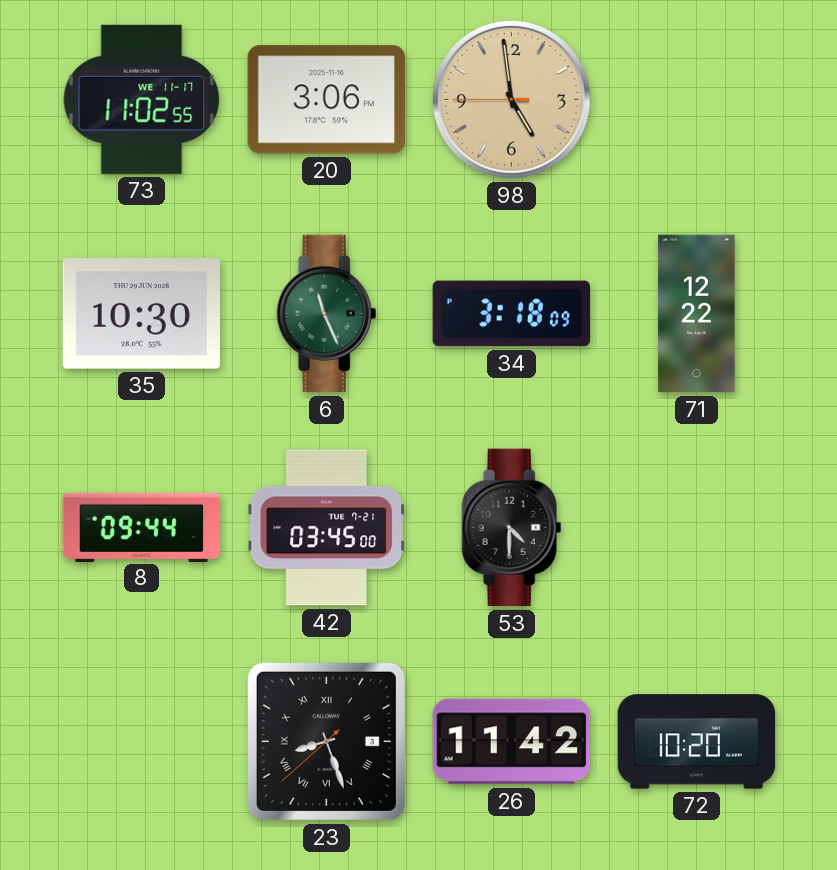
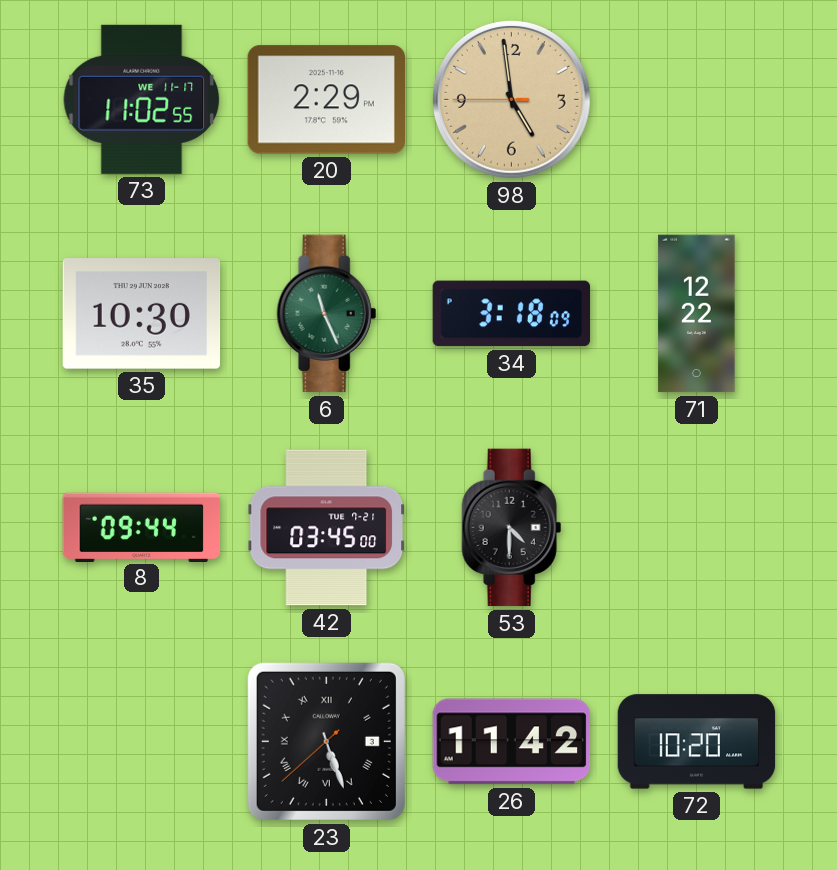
20: 3:06 -> 2:29 (326, 100)
23: 8:26 -> 5:26 (326, 741)
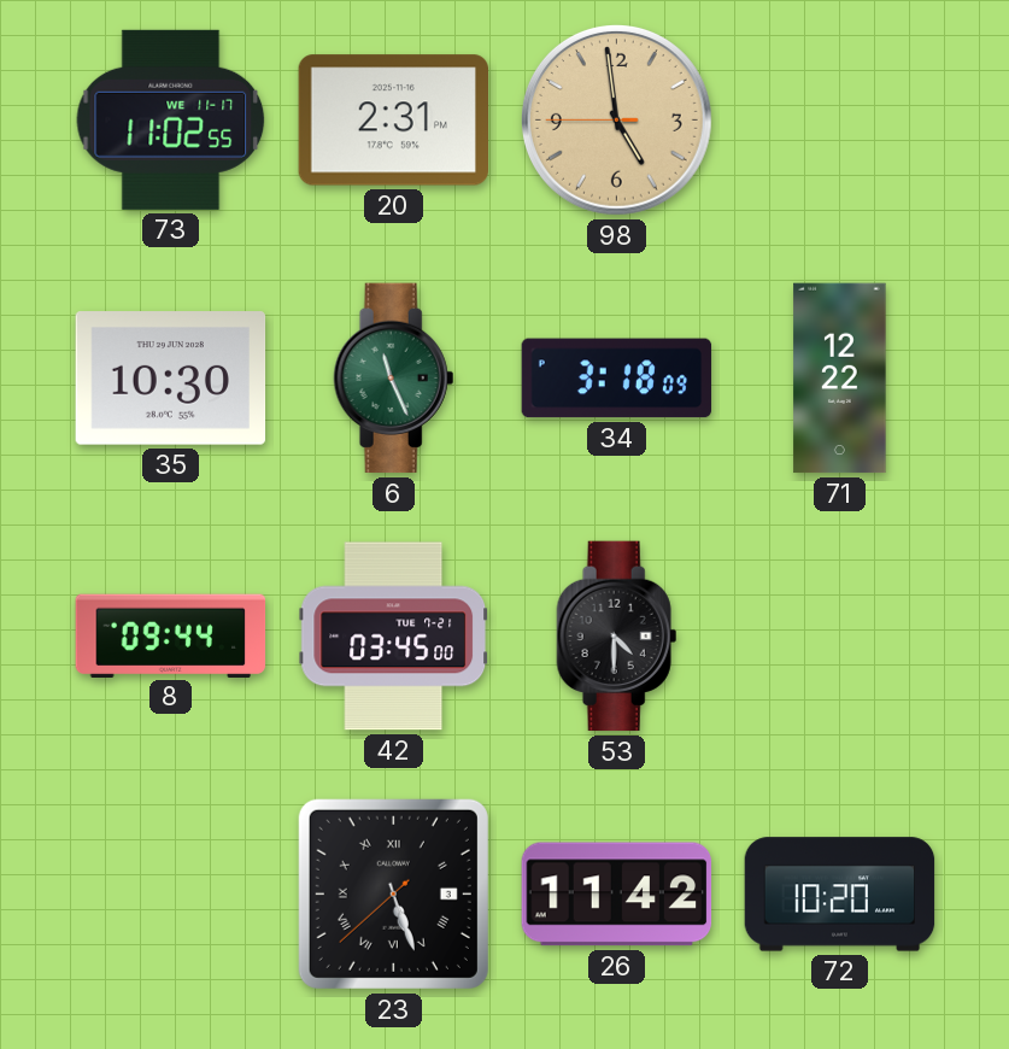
20: 2:29 -> 2:31 (393, 121)
